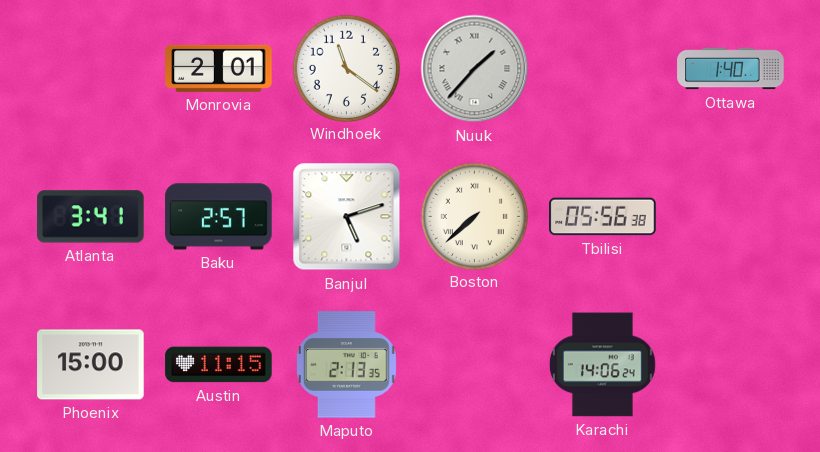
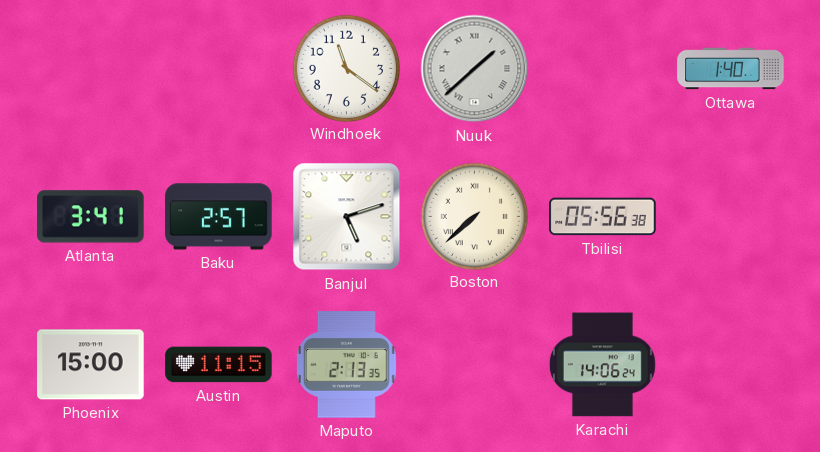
Monrovia: 2:01 -> none (219, 68)
Nuuk: 1:37 -> 1:38 (475, 69)
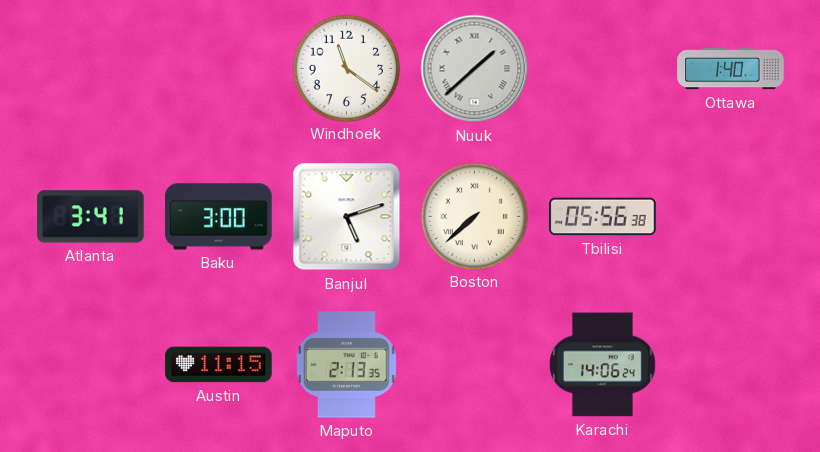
Baku: 2:57 -> 3:00 (219, 217)
Phoenix: 15:00 -> none (91, 365)
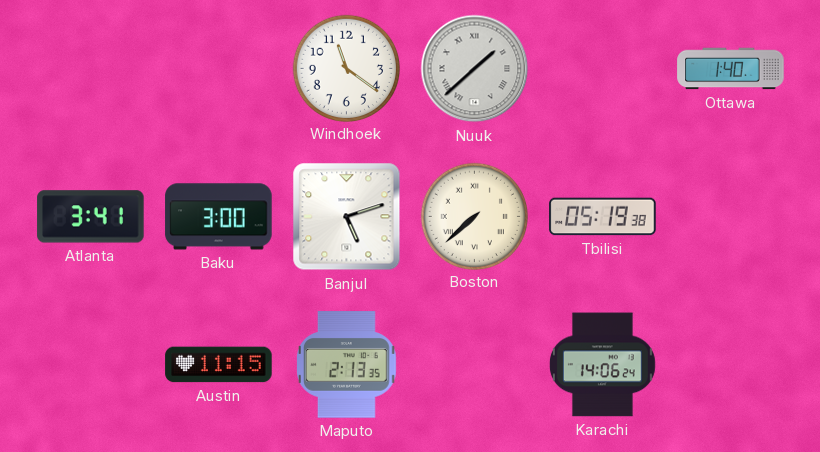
Tbilisi: 05:56 -> 05:19 (603, 217)
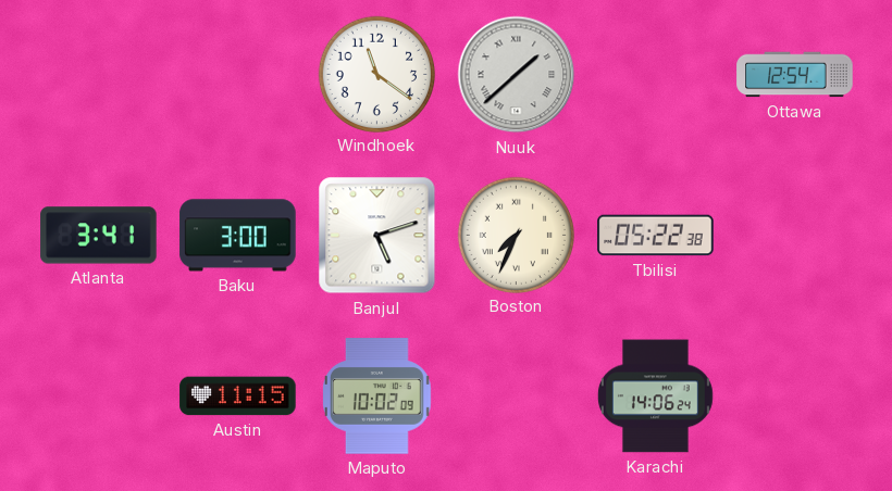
Ottawa: 1:40 -> 12:54 (795, 75)
Boston: 7:38 -> 7:34 (516, 235)
Tbilisi: 05:19 -> 05:22 (656, 236)
Maputo: 2:13 -> 10:02 (377, 396)
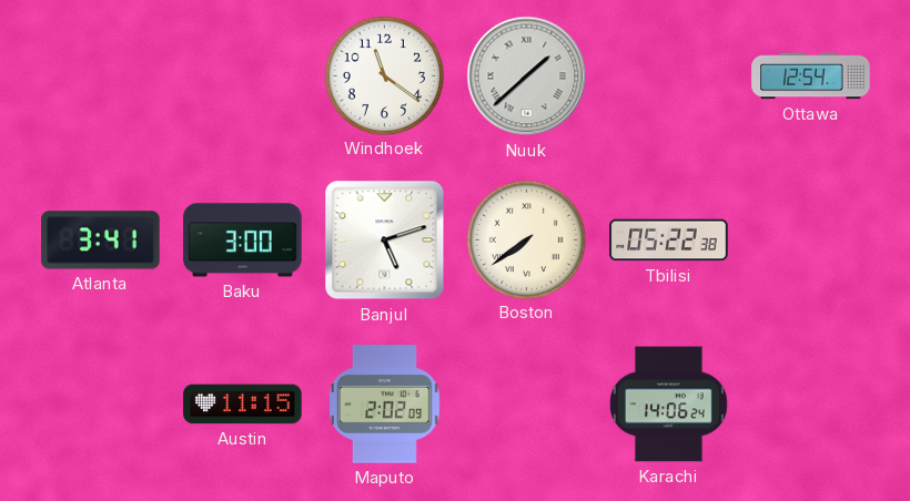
Boston: 7:34 -> 7:39 (526, 239)
Maputo: 10:02 -> 2:02 (385, 405)
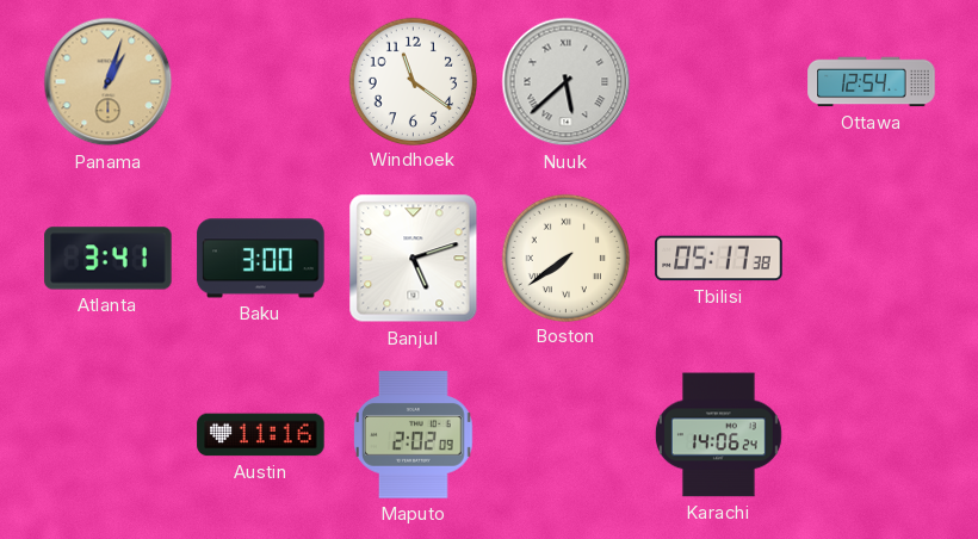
Panama: none -> 1:03 (109, 82)
Nuuk: 1:38 -> 5:38 (567, 82)
Tbilisi: 05:22 -> 05:17 (719, 259)
Austin: 11:15 -> 11:16 (261, 435)
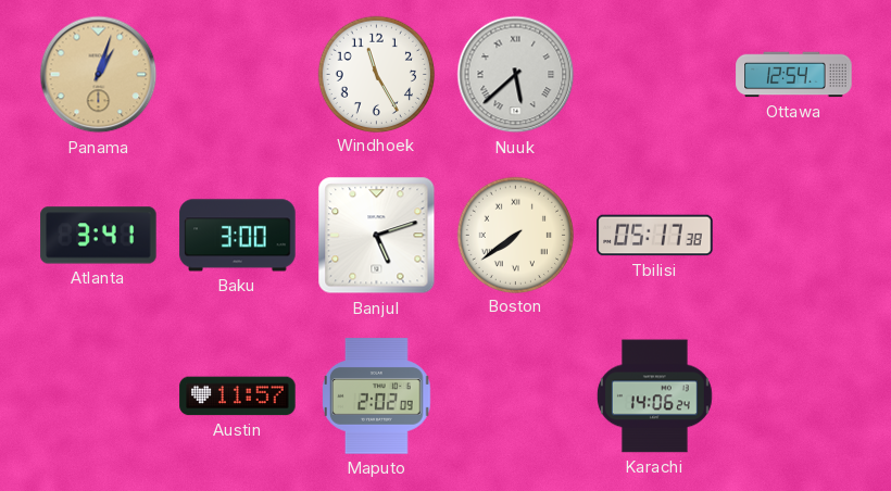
Windhoek: 11:21 -> 11:25 (376, 74)
Austin: 11:16 -> 11:57 (238, 396)
